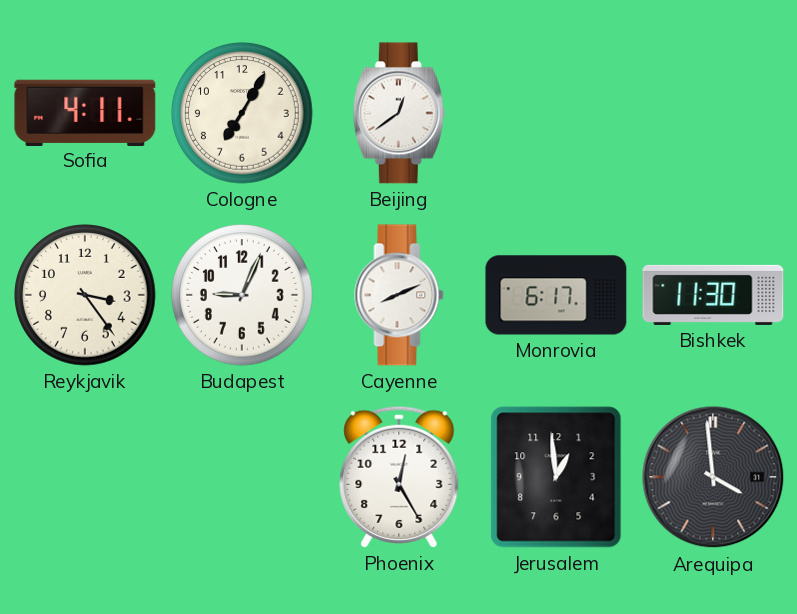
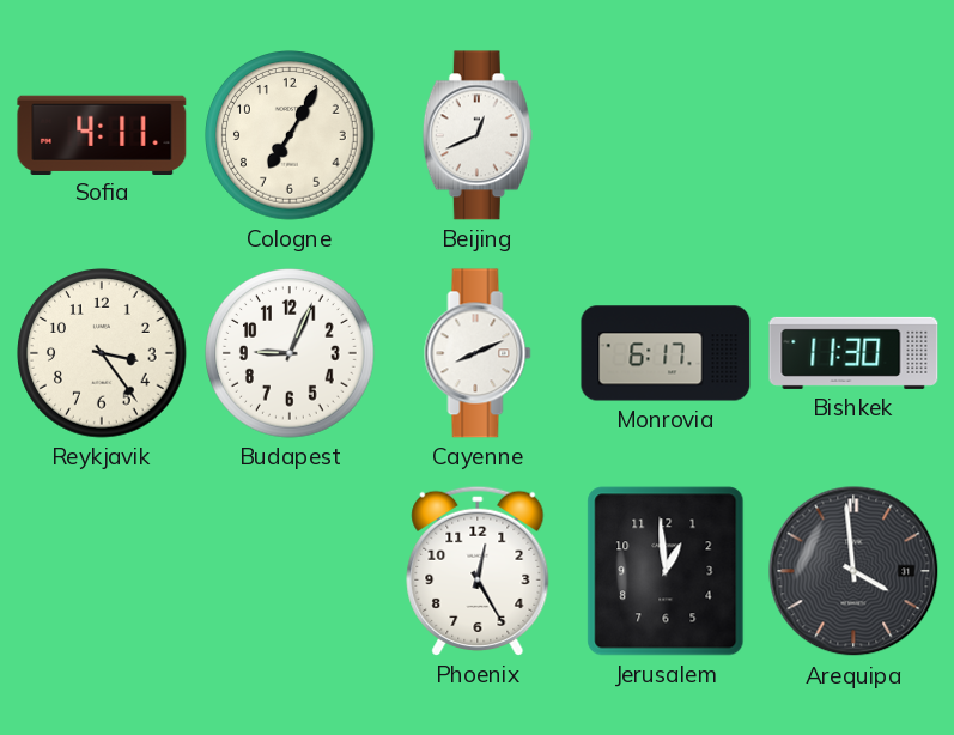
Beijing: 12:39 -> 12:41 (478, 135)
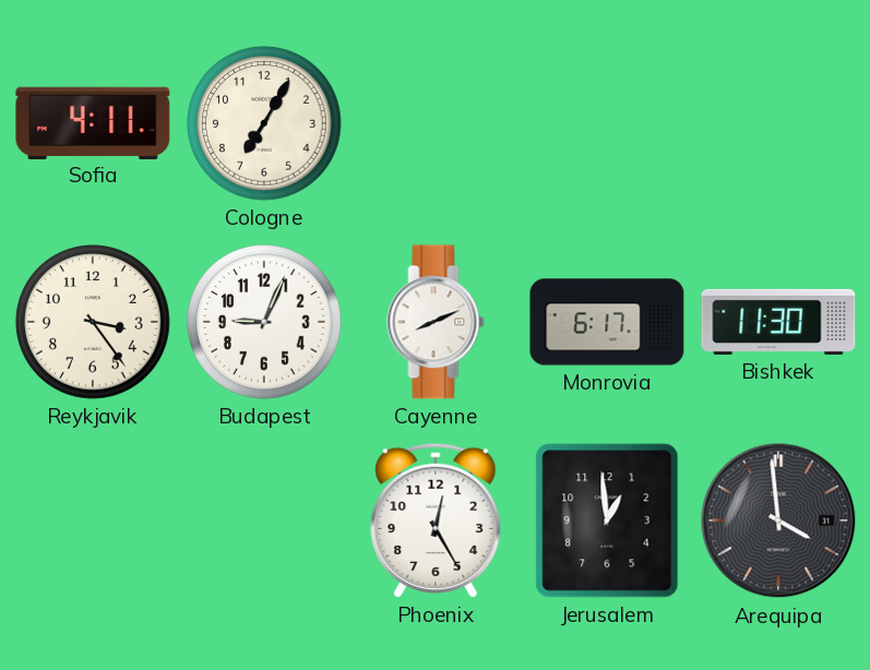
Beijing: 12:41 -> none (478, 135)
